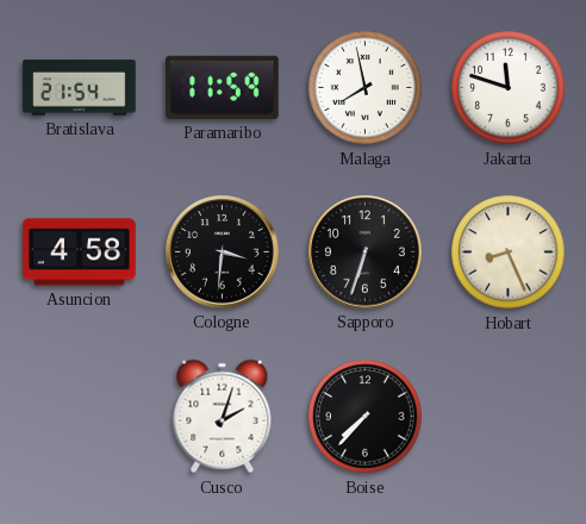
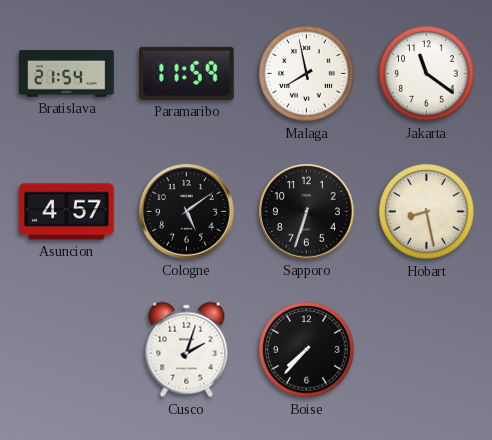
Jakarta: 11:48 -> 11:21 (427, 74)
Asuncion: 4:58 -> 4:57 (67, 212)
Cologne: 3:31 -> 5:09 (187, 212)
Hobart: 8:26 -> 8:28 (427, 212)
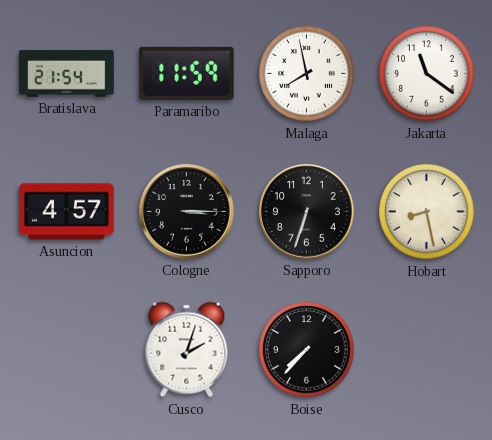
Cologne: 5:09 -> 3:15 (187, 212)
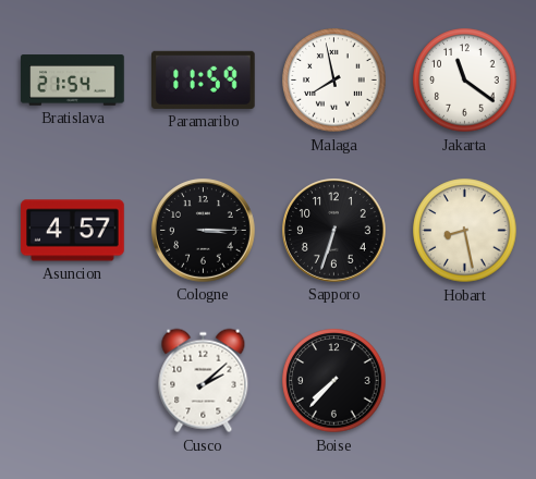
Cusco: 2:03 -> 2:08 (204, 381)
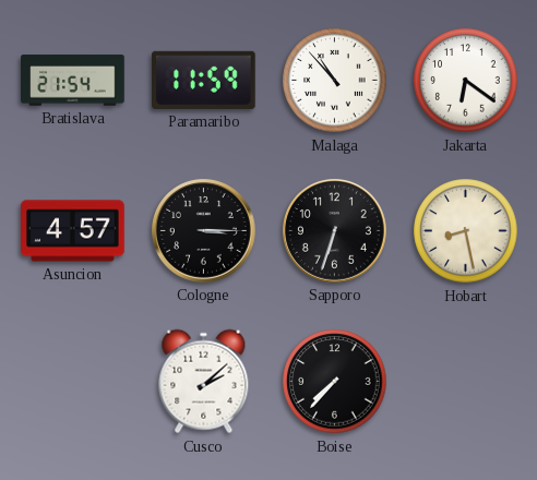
Malaga: 7:58 -> 10:53 (335, 81)
Jakarta: 11:21 -> 6:21 (466, 81)
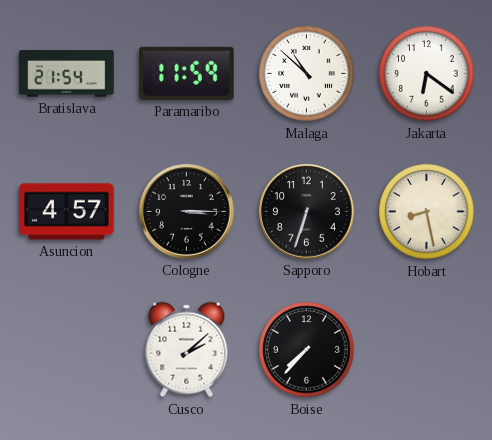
Malaga: 10:53 -> 10:52 (307, 74)
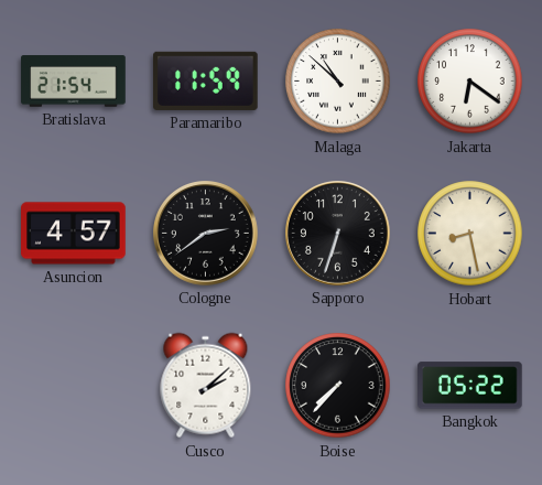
Cologne: 3:15 -> 2:39 (206, 234)
Bangkok: none -> 05:22 (470, 386)
